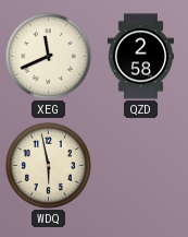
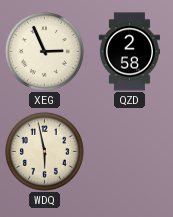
XEG: 11:41 -> 2:56 (44, 51)
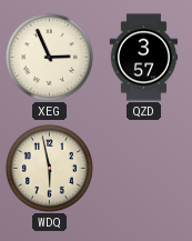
QZD: 2:58 -> 3:57 (143, 58)
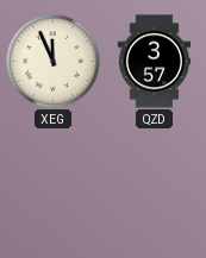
XEG: 2:56 -> 11:56 (52, 61)
WDQ: 5:58 -> none (49, 168)
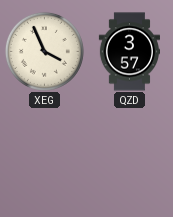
XEG: 11:56 -> 3:56 (44, 51)
